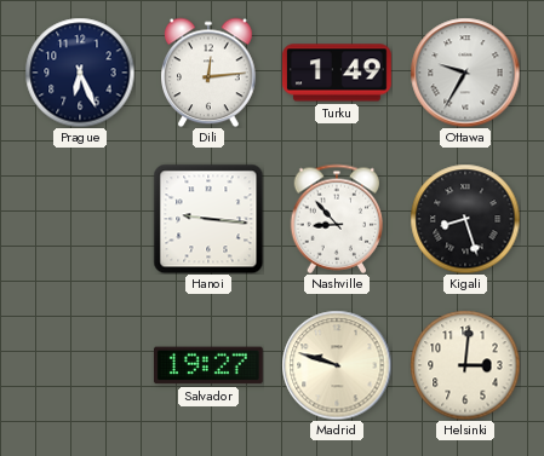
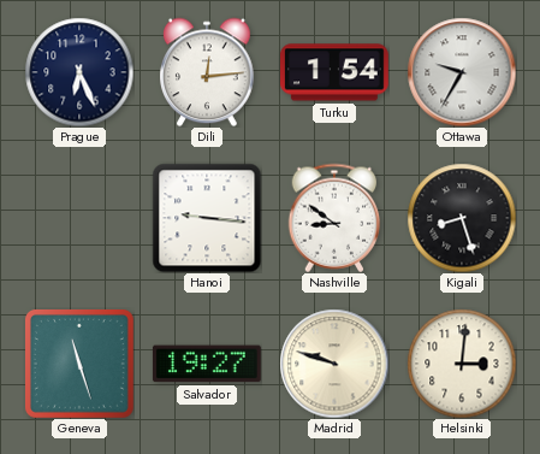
Turku: 1:49 -> 1:54 (334, 72)
Nashville: 8:53 -> 8:51 (334, 218)
Geneva: none -> 11:27 (79, 364)
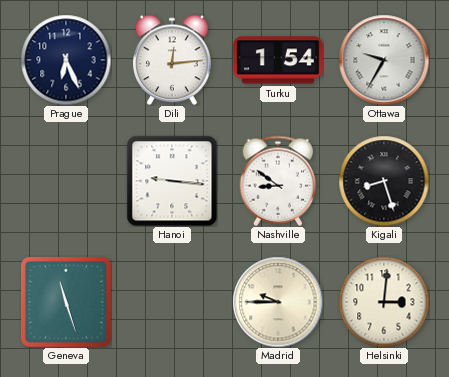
Salvador: 19:27 -> none (207, 364)
Madrid: 9:48 -> 9:45 (278, 302)
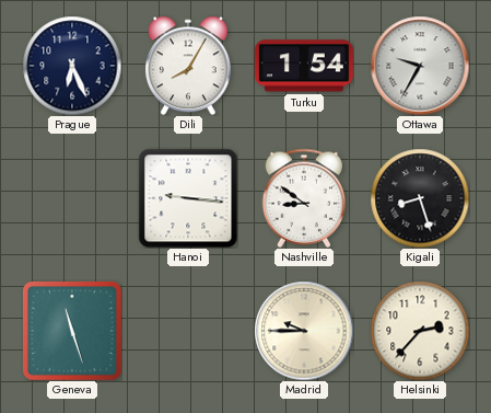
Dili: 12:14 -> 8:05 (189, 66)
Helsinki: 3:01 -> 2:37 (420, 331)
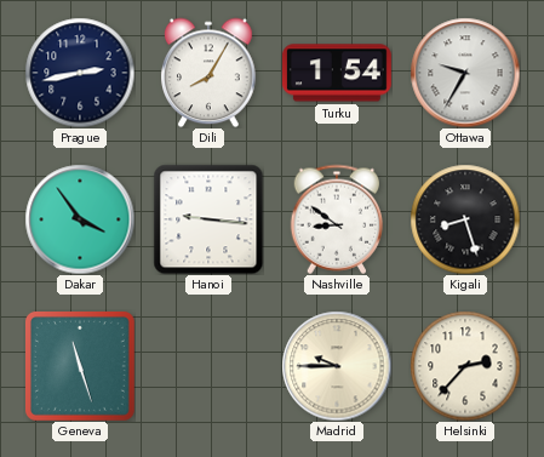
Prague: 6:26 -> 2:43 (80, 73)
Dakar: none -> 3:54 (80, 219)
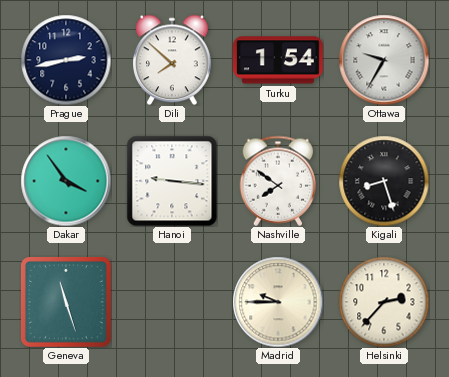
Dili: 8:05 -> 7:52 (173, 60)
Nashville: 8:51 -> 7:51 (278, 181)
